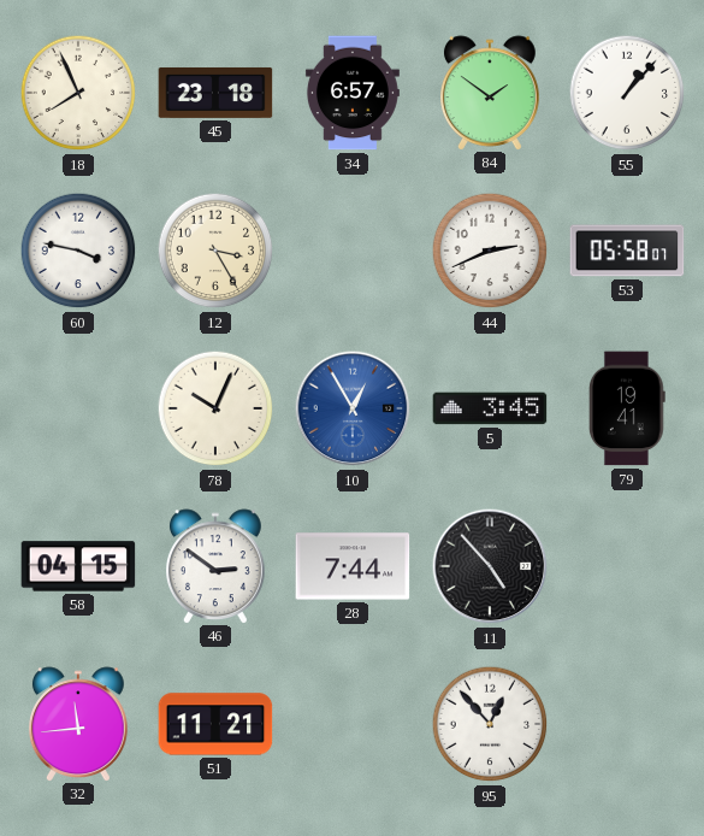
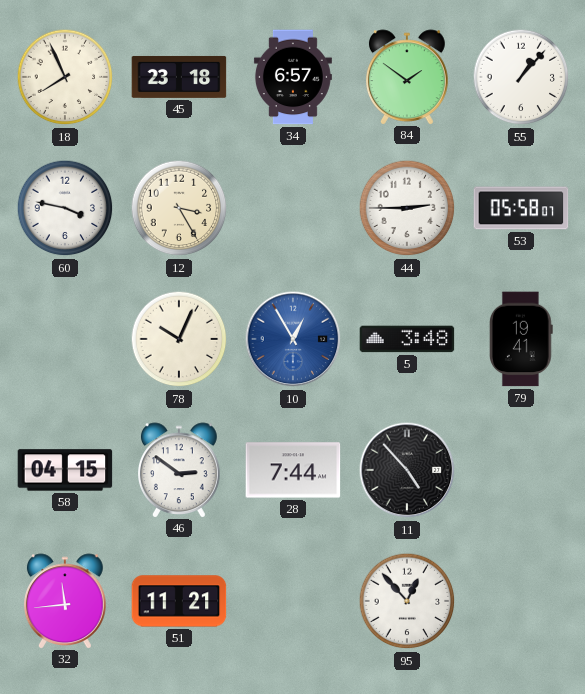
44: 2:41 -> 2:45 (407, 208)
5: 3:45 -> 3:48 (407, 339)
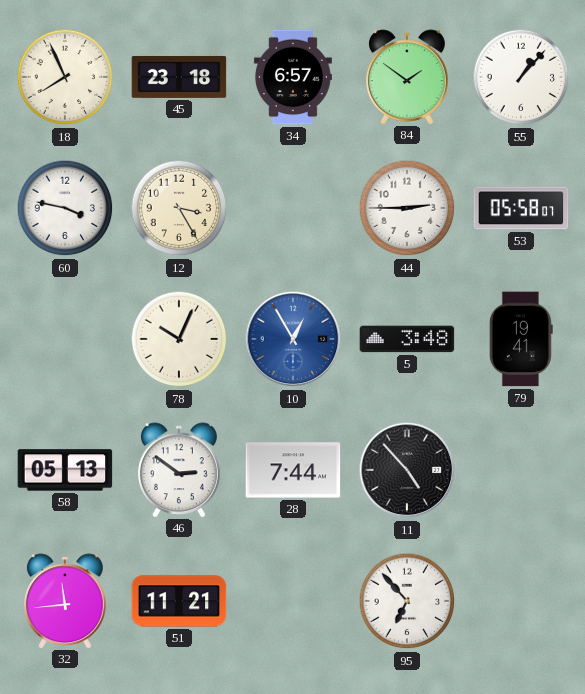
58: 04:15 -> 05:13 (65, 470)
95: 12:53 -> 6:53 (407, 601)
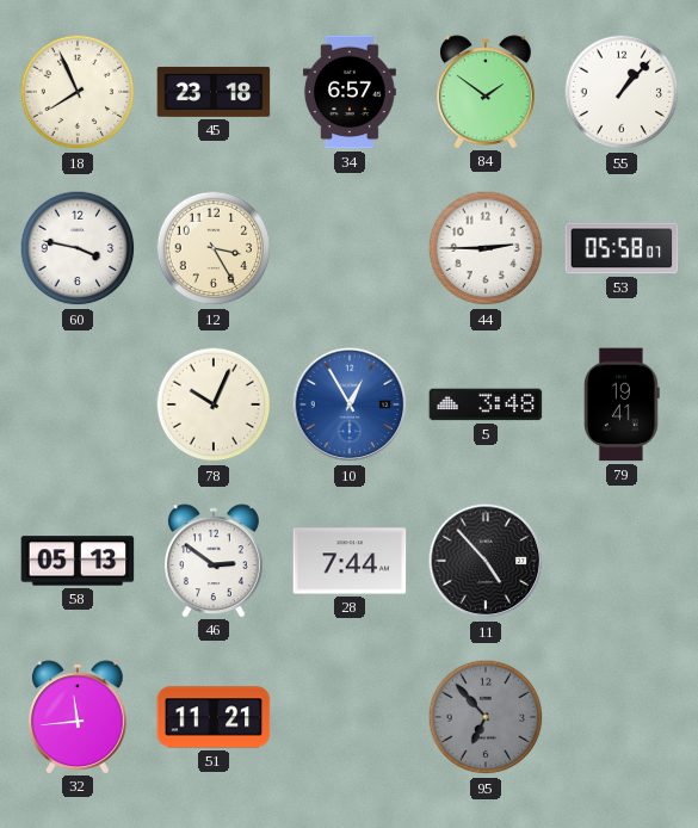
95 dial: white -> grey (486, 717)
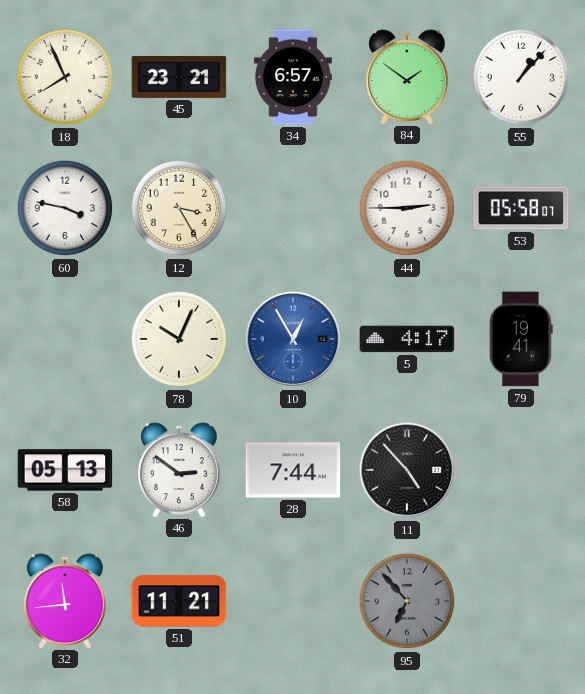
45: 23:18 -> 23:21 (179, 77)
5: 3:48 -> 4:17 (407, 339)
